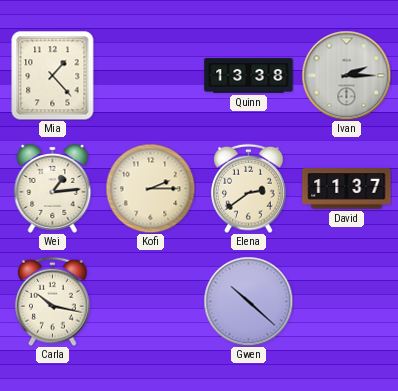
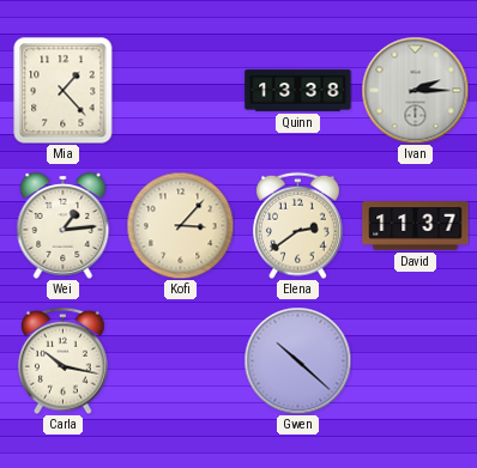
Kofi: 2:15 -> 3:07 (180, 225)
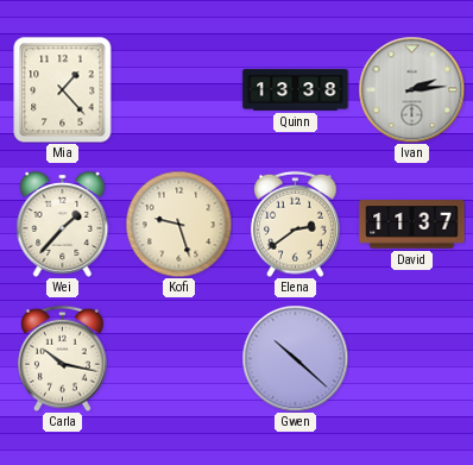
Ivan: 2:15 -> 2:14 (411, 89)
Wei: 1:14 -> 1:37 (63, 224)
Kofi: 3:07 -> 9:27 (178, 224)
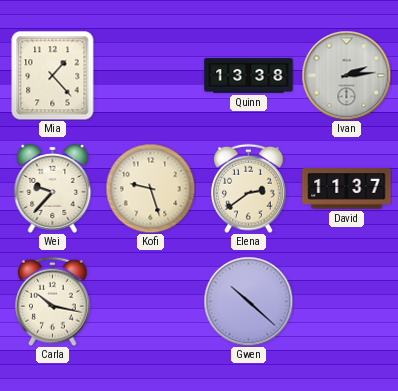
Wei: 1:37 -> 9:37 (53, 188)
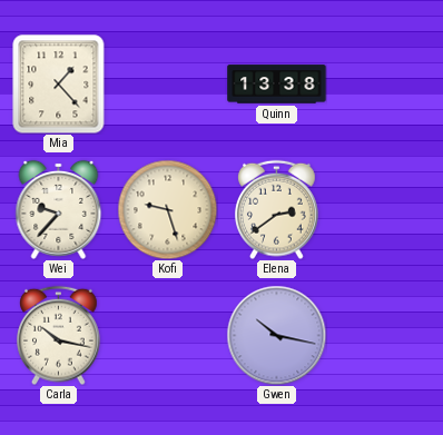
Ivan: 2:14 -> none (346, 75)
David: 11:37 -> none (347, 189)
Gwen: 10:22 -> 10:17 (276, 335)
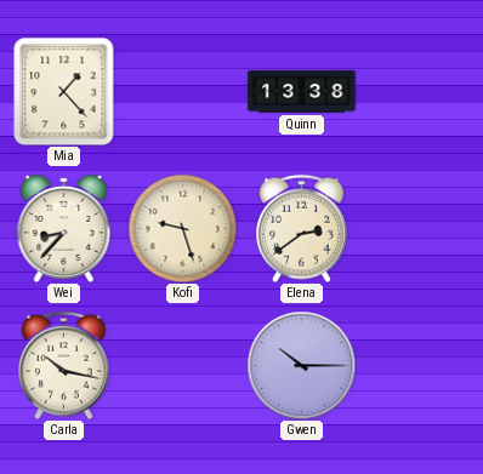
Wei: 9:37 -> 8:37 (64, 228)
Gwen: 10:17 -> 10:15 (301, 365)
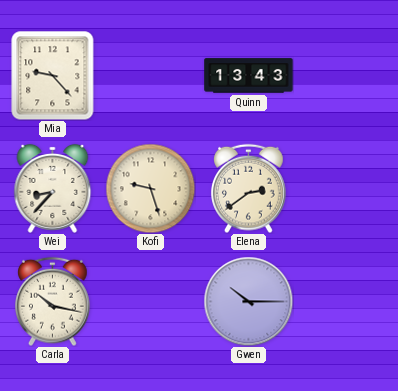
Mia: 1:23 -> 9:23 (53, 75)
Quinn: 13:38 -> 13:43 (249, 76)
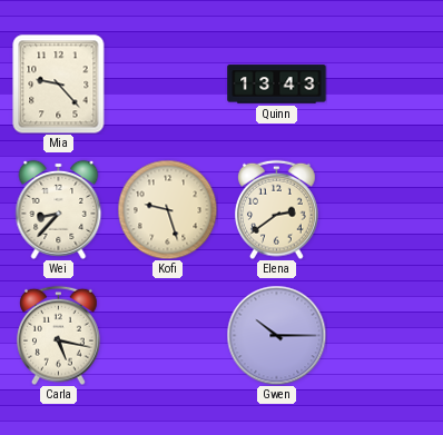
Carla: 10:17 -> 5:17 (59, 335)
